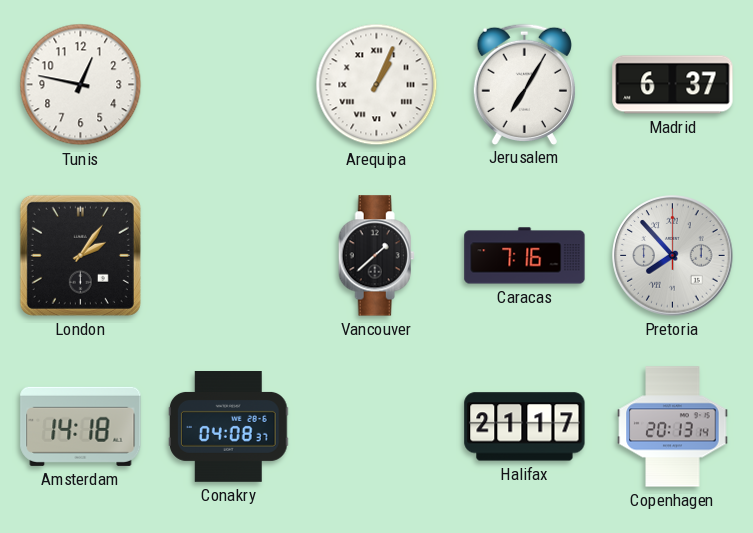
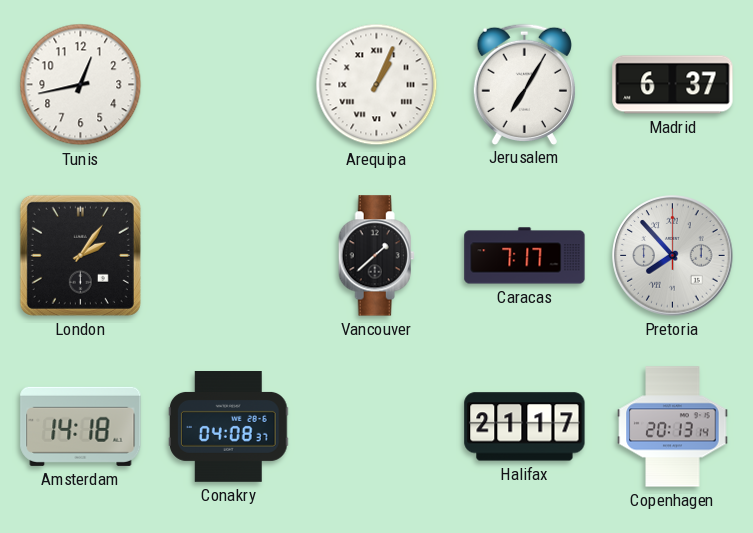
Tunis: 12:47 -> 12:43 (81, 85)
Caracas: 7:16 -> 7:17 (525, 256)
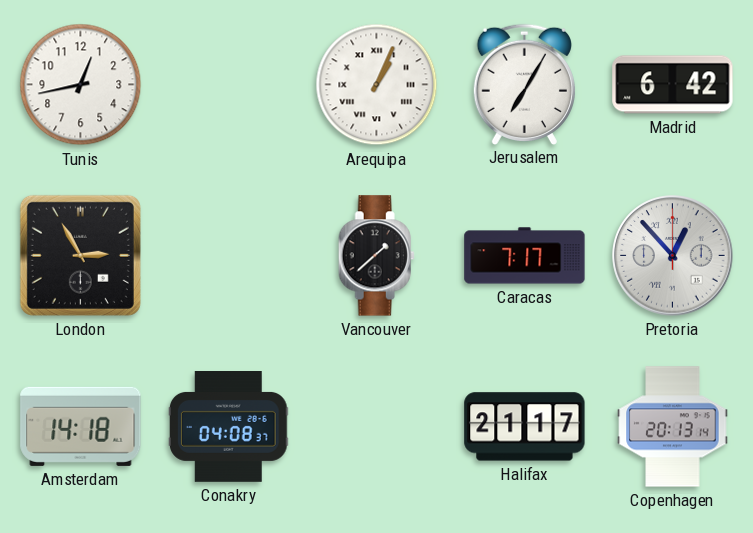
Madrid: 6:37 -> 6:42 (673, 85)
London: 2:06 -> 2:55 (80, 255)
Pretoria: 7:53 -> 12:53 (673, 256)
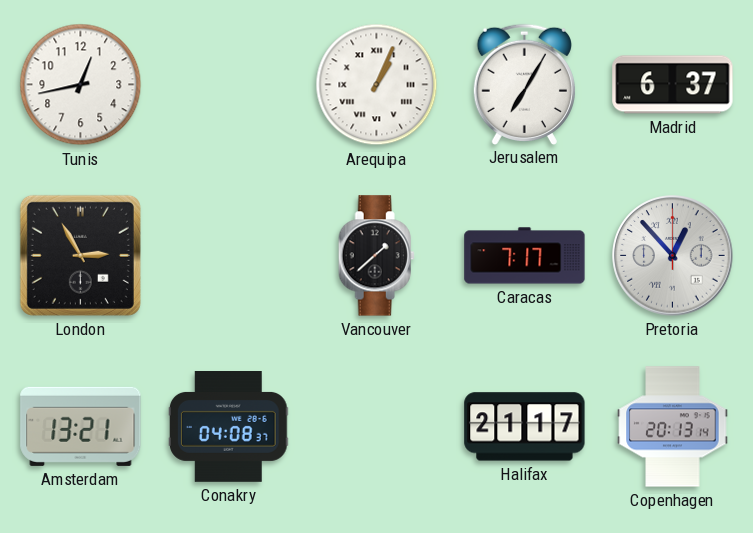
Madrid: 6:42 -> 6:37 (673, 85)
Amsterdam: 14:18 -> 13:21 (81, 426)
